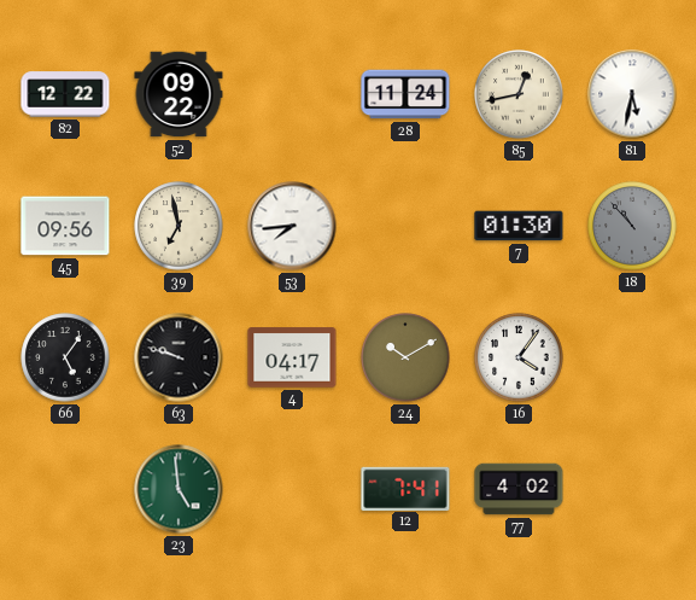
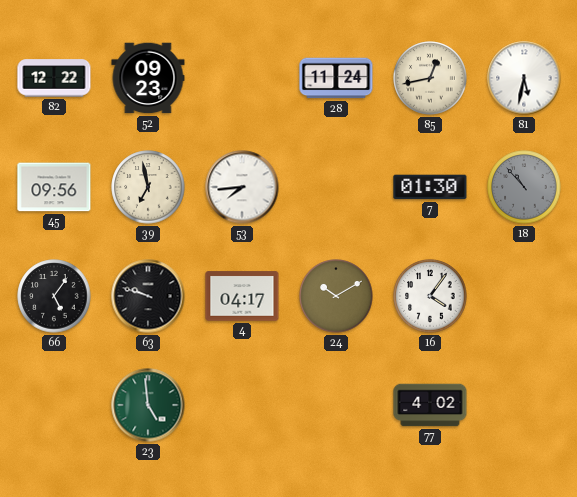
52: 09:22 -> 09:23 (148, 78)
12: 7:41 -> none (405, 488)
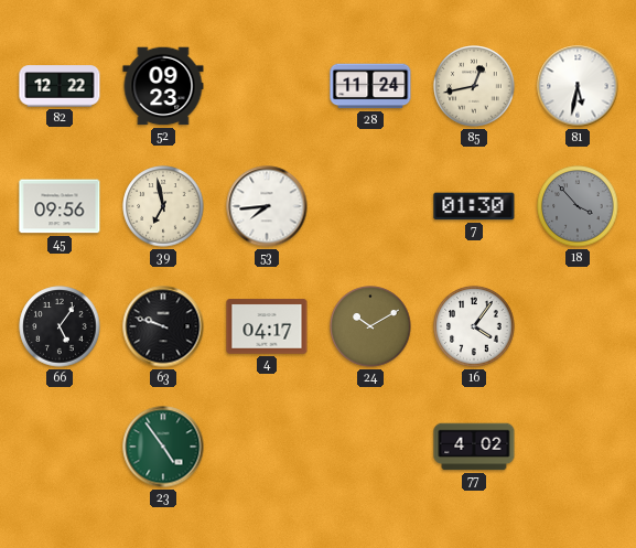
18: 10:53 -> 3:53 (578, 206)
23: 4:59 -> 4:54 (163, 447)
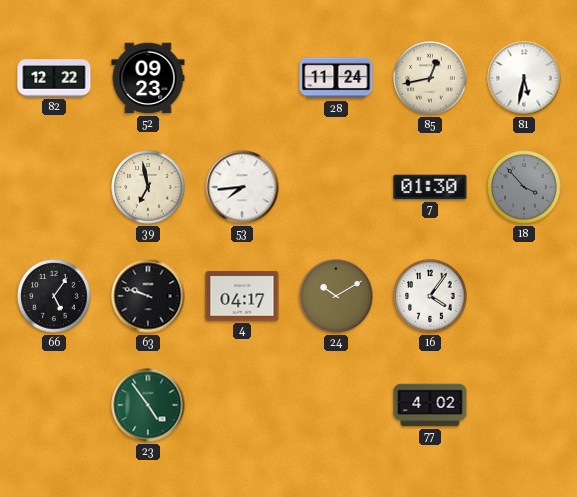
45: 09:56 -> none (60, 206)
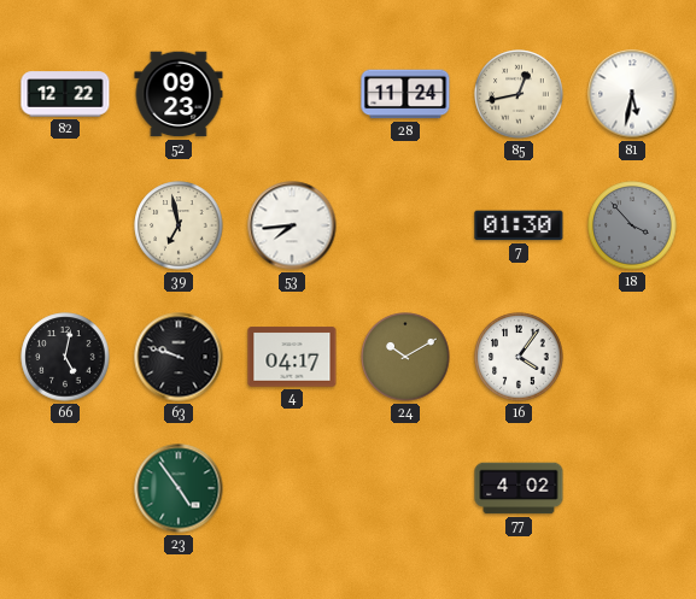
66: 5:06 -> 5:02 (65, 357)
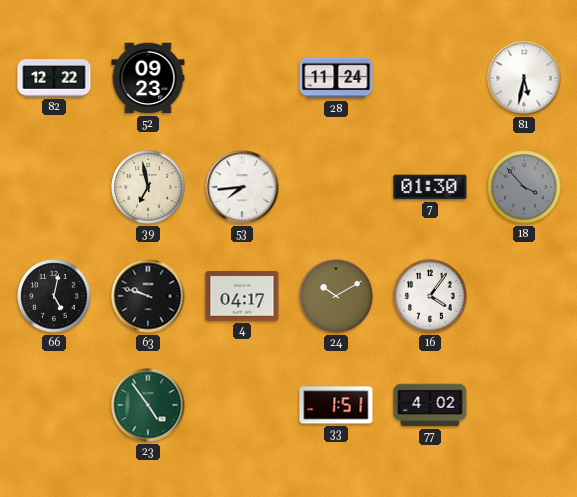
85: 12:43 -> none (519, 94)
33: none -> 1:51 (336, 405)
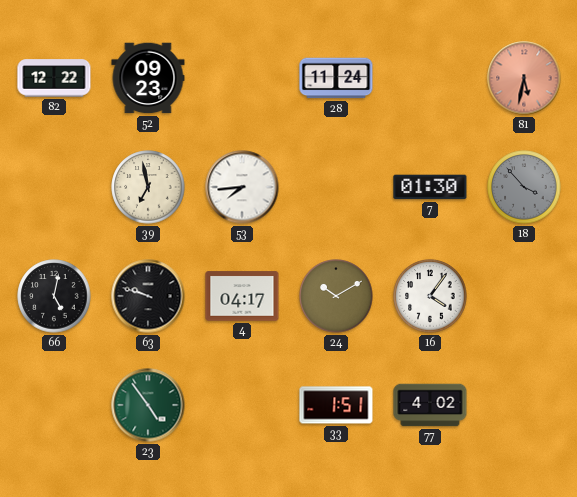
81 dial: white -> salmon (524, 78)
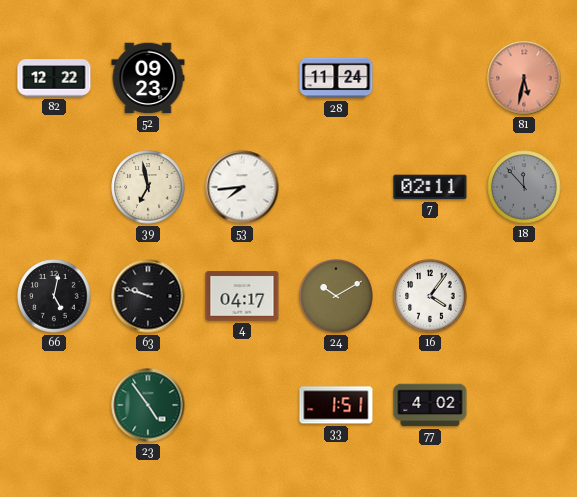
7: 01:30 -> 02:11 (430, 187)
18: 3:53 -> 11:53 (524, 187)
